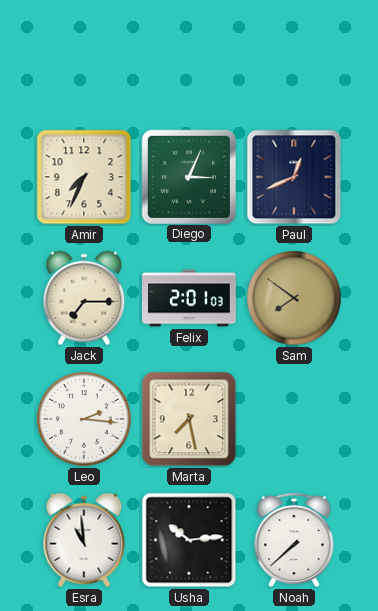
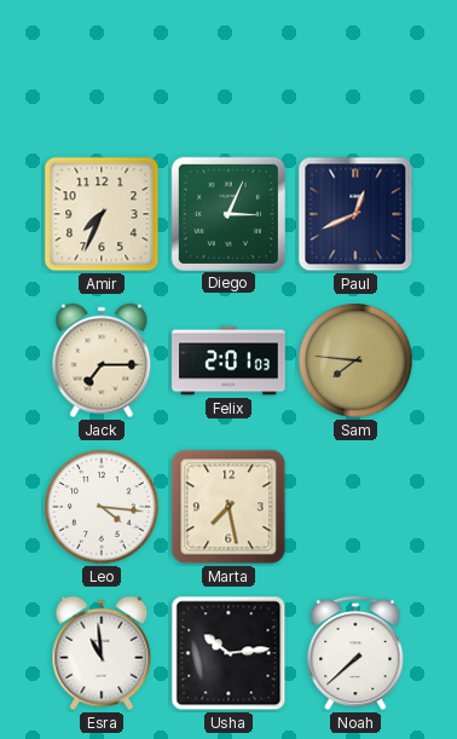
Sam: 7:51 -> 7:46 (355, 360)
Leo: 2:16 -> 4:16 (102, 507)
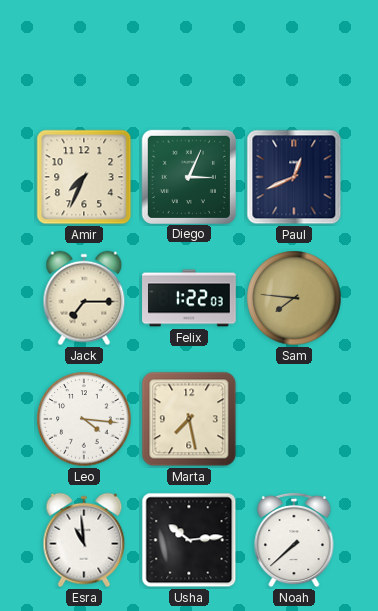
Felix: 2:01 -> 1:22 (189, 298)
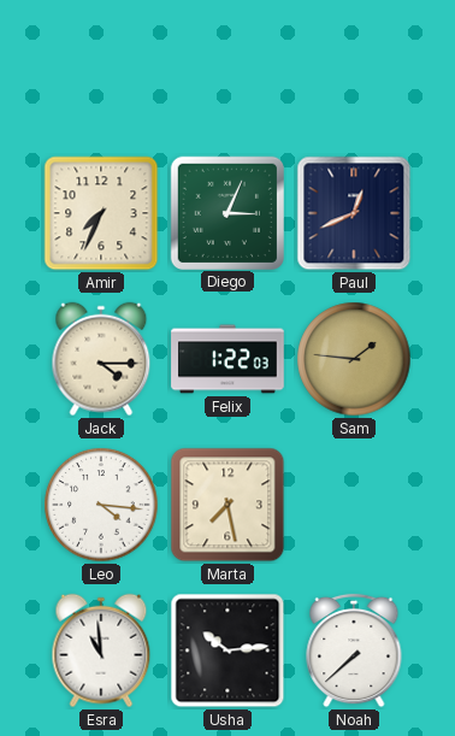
Jack: 7:15 -> 4:15 (101, 359)
Sam: 7:46 -> 1:46 (354, 359)
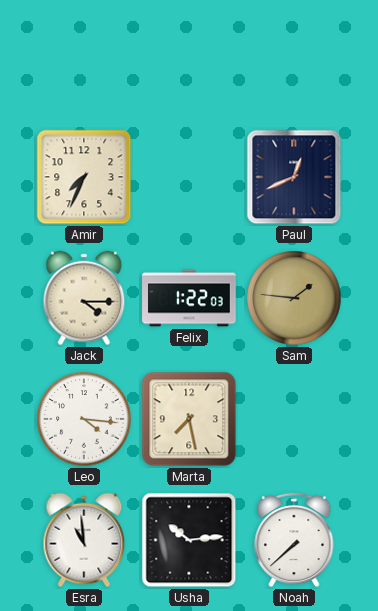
Diego: 3:04 -> none (226, 212)
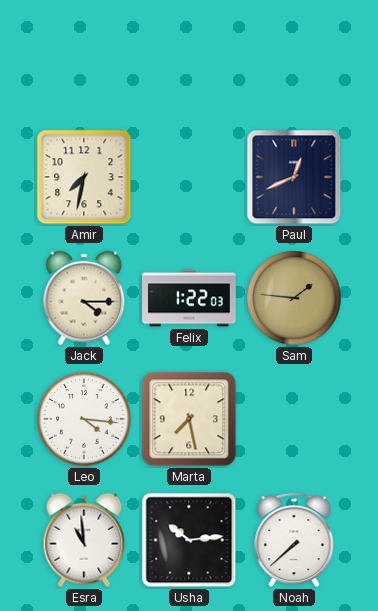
Amir: 7:34 -> 7:32 (84, 177)
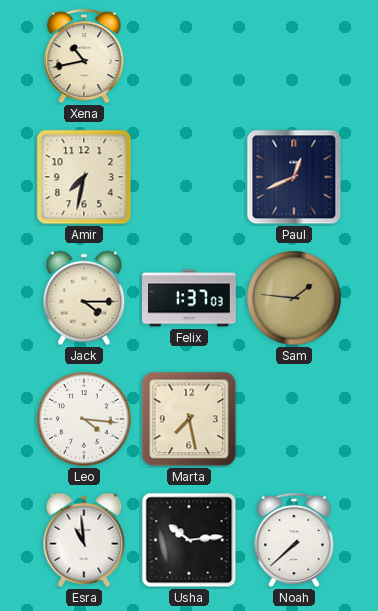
Xena: none -> 10:43 (84, 56)
Felix: 1:22 -> 1:37 (189, 298)
